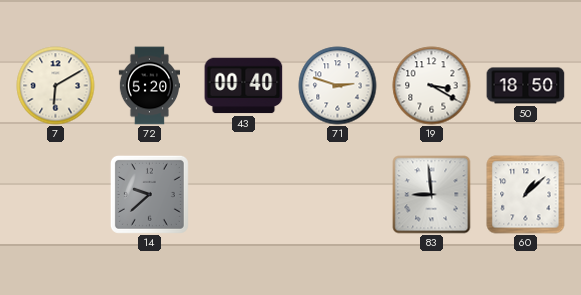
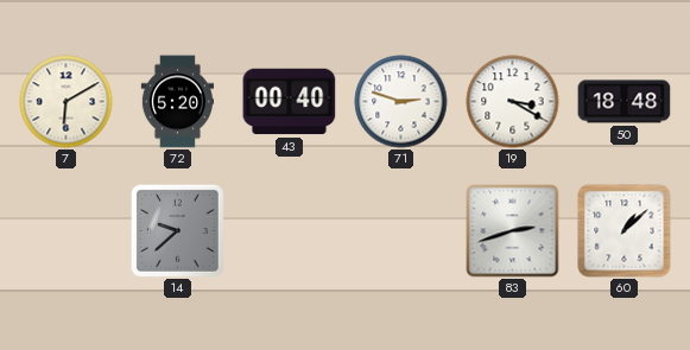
50: 18:50 -> 18:48 (625, 102)
83: 8:59 -> 2:42 (513, 231)
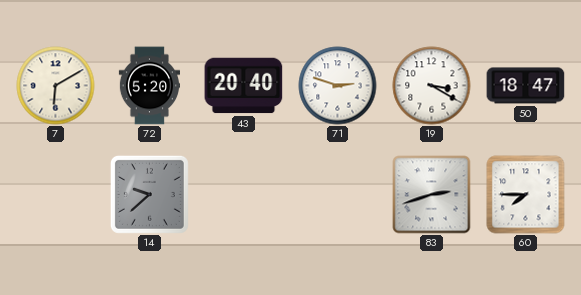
43: 00:40 -> 20:40 (244, 86)
50: 18:48 -> 18:47 (526, 86)
60: 1:08 -> 7:45 (526, 195)
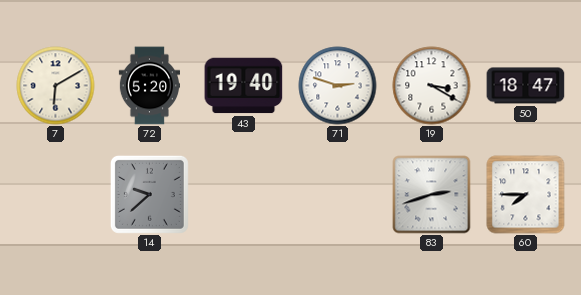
43: 20:40 -> 19:40 (244, 86)
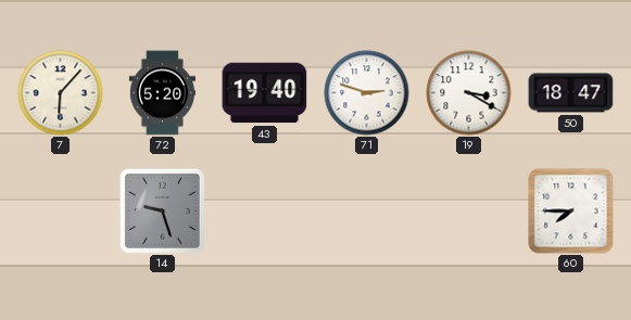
7: 6:10 -> 6:07 (61, 93)
14: 9:38 -> 9:27 (162, 210)
83: 2:42 -> none (432, 195)
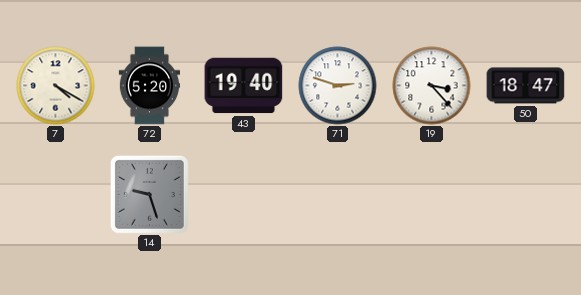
7: 6:07 -> 4:20 (56, 86)
19: 3:20 -> 3:23 (432, 86)
60: 7:45 -> none (571, 212)
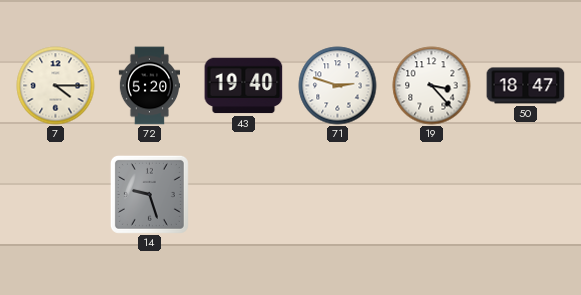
7: 4:20 -> 4:15 (56, 86)
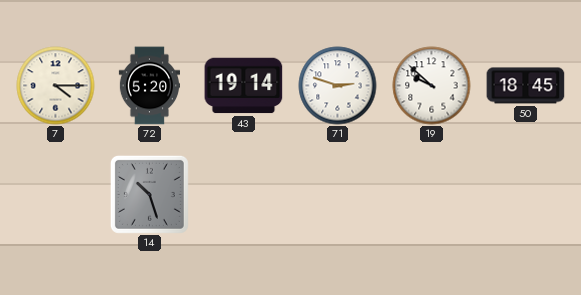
43: 19:40 -> 19:14 (244, 86)
19: 3:23 -> 9:52 (432, 86)
50: 18:47 -> 18:45 (526, 86)
14: 9:27 -> 10:27 (149, 194)
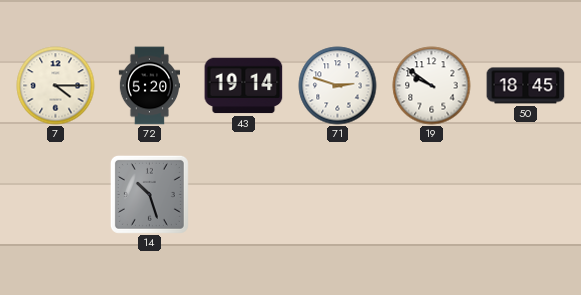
19: 9:52 -> 9:51 (432, 86)
